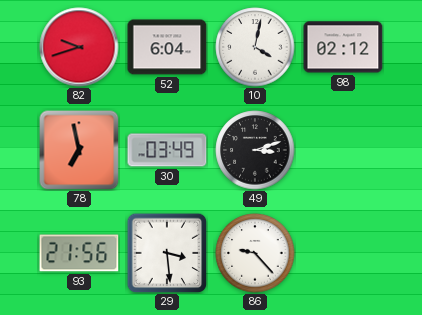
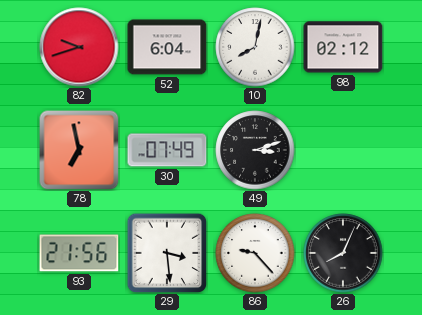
10: 4:02 -> 8:02 (255, 47)
30: 03:49 -> 07:49 (167, 150)
26: none -> 8:04 (343, 253)
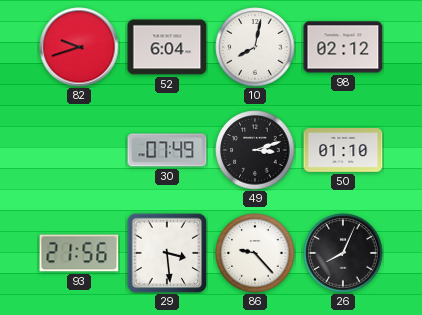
78: 6:58 -> none (79, 150)
50: none -> 01:10 (343, 151)
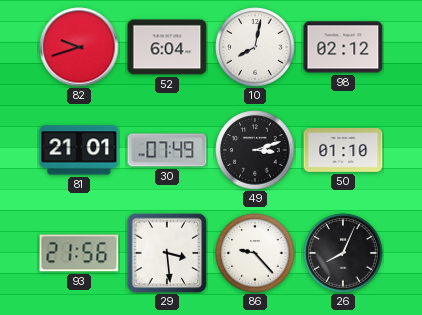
81: none -> 21:01 (79, 150)
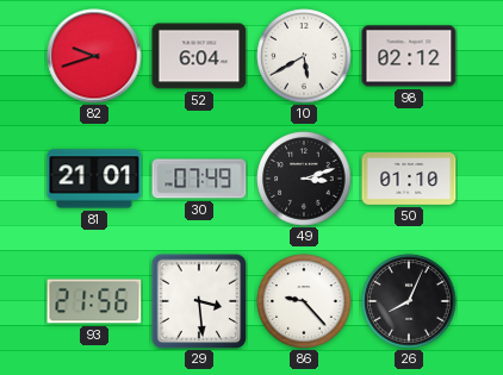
10: 8:02 -> 5:40 (304, 56)
